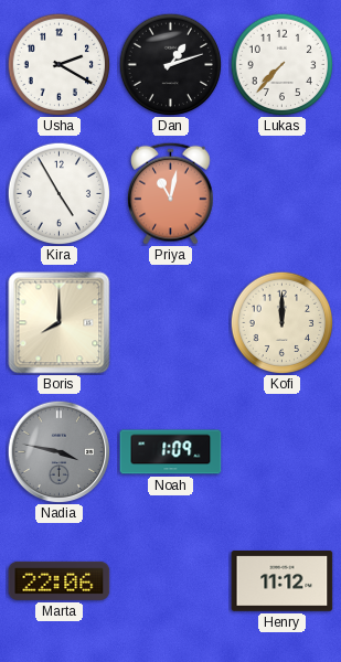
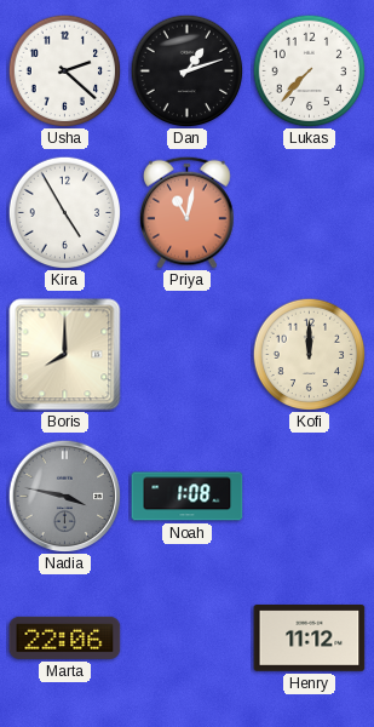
Usha: 2:20 -> 2:22 (64, 70)
Noah: 1:09 -> 1:08 (188, 497)
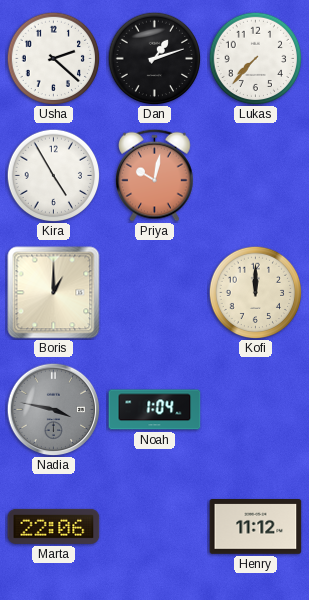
Priya: 11:02 -> 10:02 (155, 175)
Boris: 8:00 -> 1:00 (54, 293)
Noah: 1:08 -> 1:04 (155, 410)
